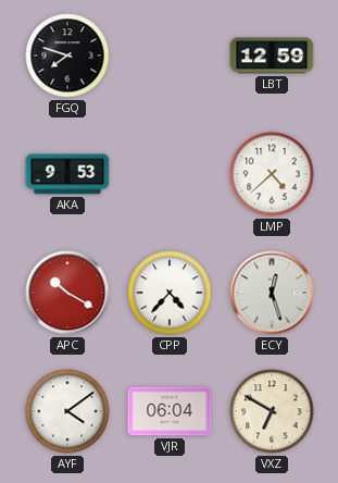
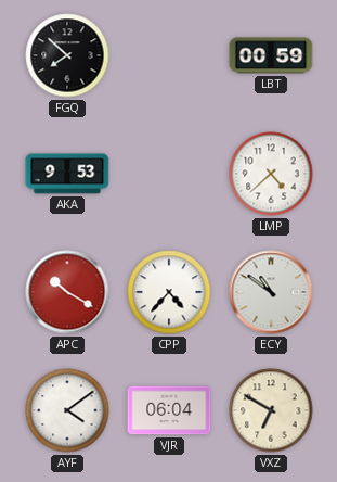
FGQ: 7:48 -> 7:52 (67, 55)
LBT: 12:59 -> 00:59 (271, 55)
ECY: 12:27 -> 10:51 (271, 292)
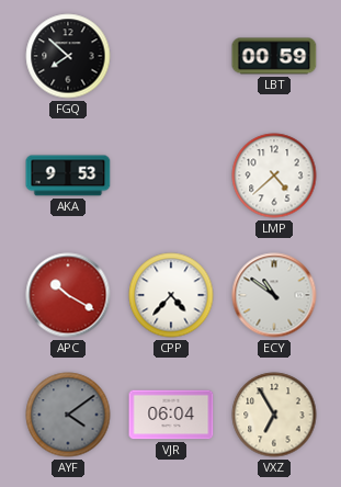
AYF dial: white -> grey (68, 415)
VXZ: 6:50 -> 6:55 (274, 415)
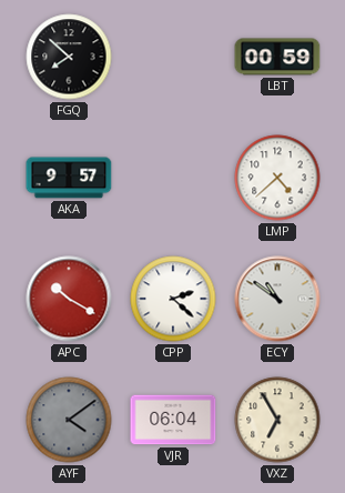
AKA: 9:53 -> 9:57 (69, 178)
CPP: 4:37 -> 2:22 (173, 299)
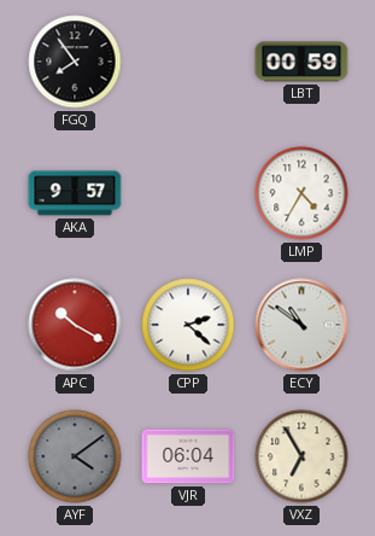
FGQ: 7:52 -> 7:54 (75, 62)
LMP: 4:38 -> 4:35 (301, 193)
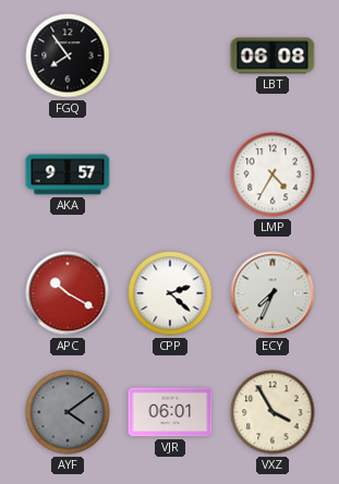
LBT: 00:59 -> 06:08 (273, 56)
ECY: 10:51 -> 7:34 (273, 293)
VJR: 06:04 -> 06:01 (170, 412)
VXZ: 6:55 -> 3:55 (273, 412)
